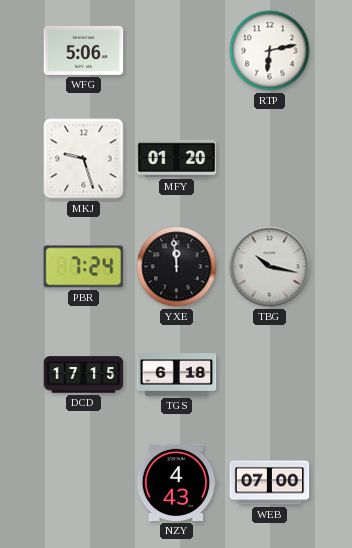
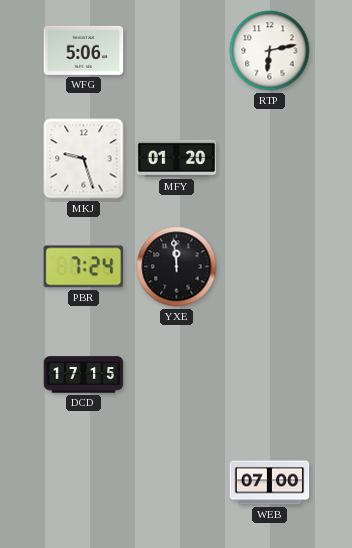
TBG: 10:17 -> none (270, 267)
TGS: 6:18 -> none (177, 375)
NZY: 4:43 -> none (177, 482)
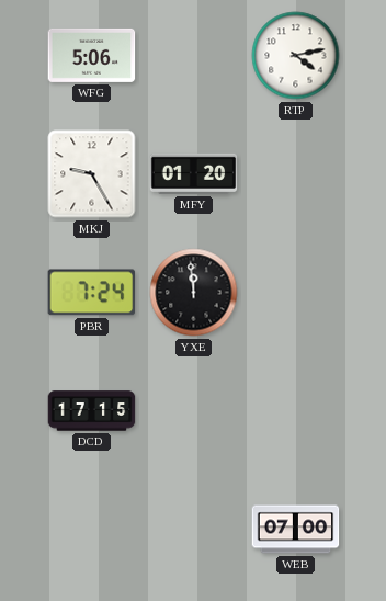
RTP: 6:13 -> 4:13 (296, 56)
MKJ: 9:27 -> 9:25 (92, 174)
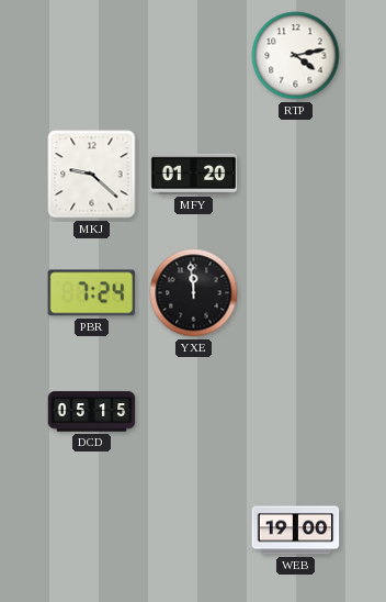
WFG: 5:06 -> none (92, 55)
MKJ: 9:25 -> 9:22 (92, 175)
DCD: 17:15 -> 05:15 (92, 412)
WEB: 07:00 -> 19:00 (296, 531)
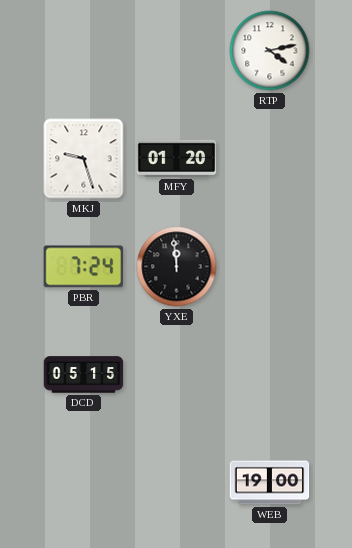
MKJ: 9:22 -> 9:27 (84, 159)
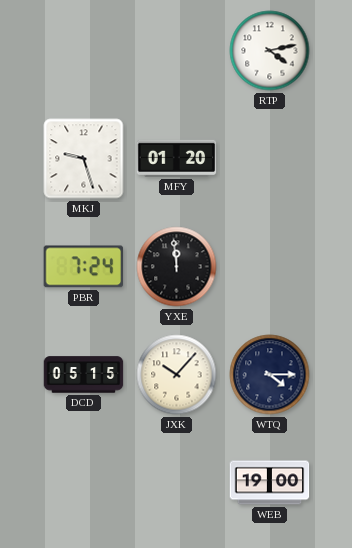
JXK: none -> 10:07 (177, 375)
WTQ: none -> 4:15 (270, 375)
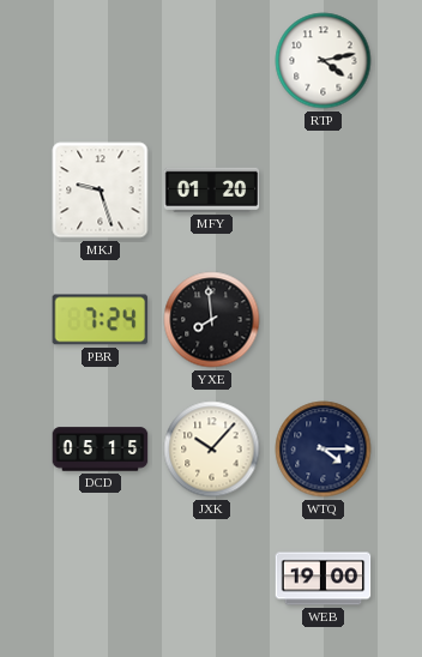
YXE: 11:59 -> 7:59 (212, 320)
